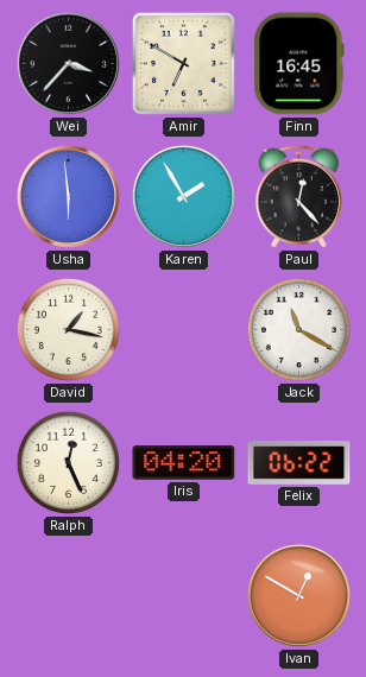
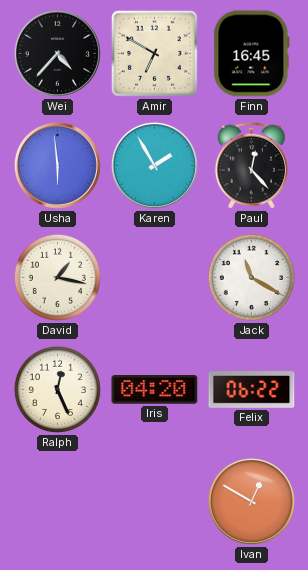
Wei: 3:37 -> 4:37 (57, 53)
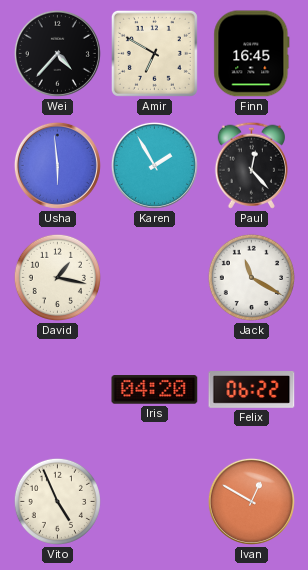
Ralph: 12:26 -> none (57, 389)
Vito: none -> 4:56 (57, 501)
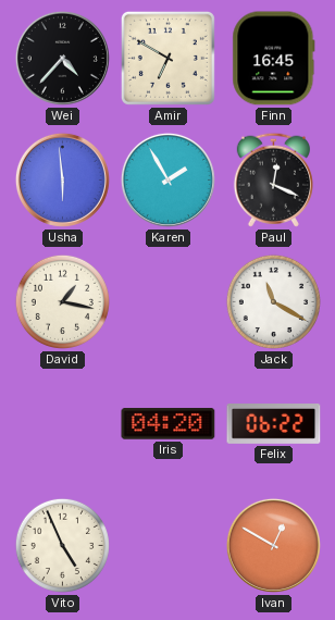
Paul: 12:23 -> 12:19 (273, 179)
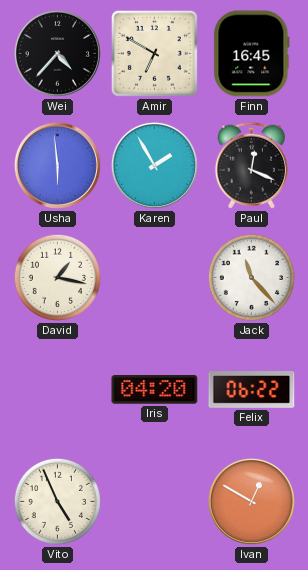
Jack: 11:20 -> 11:23 (251, 277)
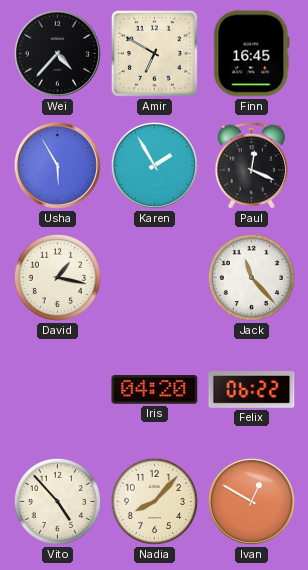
Usha: 5:59 -> 5:55 (57, 165)
Vito: 4:56 -> 4:53 (57, 501)
Nadia: none -> 8:07 (154, 501)
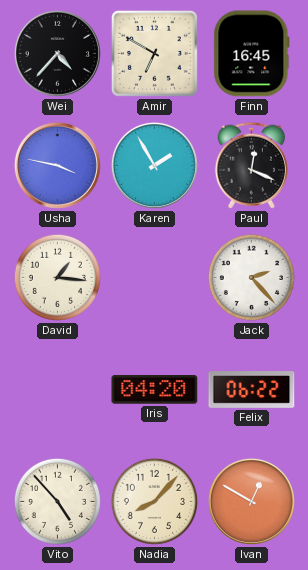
Usha: 5:55 -> 3:47 (57, 165)
David: 1:17 -> 1:16 (57, 277)
Jack: 11:23 -> 2:23 (251, 277)
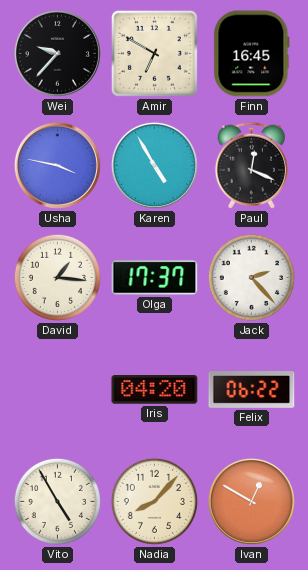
Wei: 4:37 -> 9:37 (57, 53)
Karen: 1:55 -> 4:55 (154, 165)
Olga: none -> 17:37 (155, 278)
Vito: 4:53 -> 4:55 (57, 501)
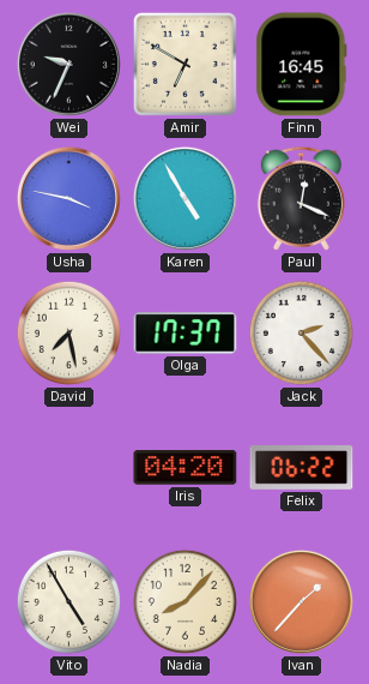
Wei: 9:37 -> 9:34 (68, 64)
David: 1:16 -> 7:28 (68, 332)
Ivan: 12:50 -> 1:37 (301, 601)
